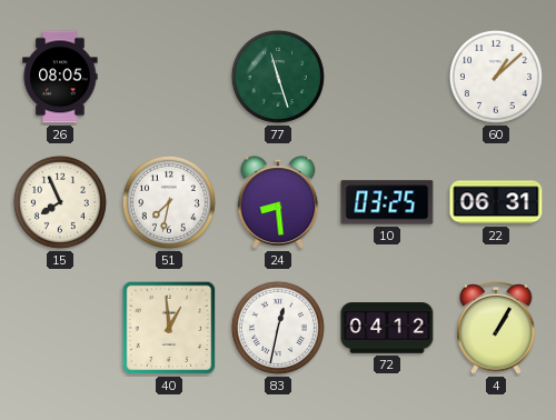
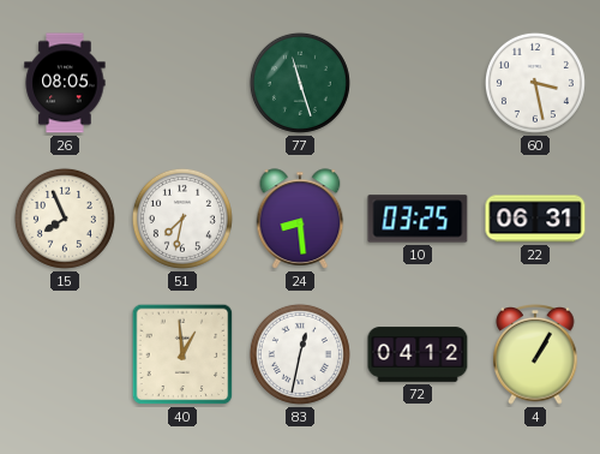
60: 1:08 -> 3:28 (535, 83)
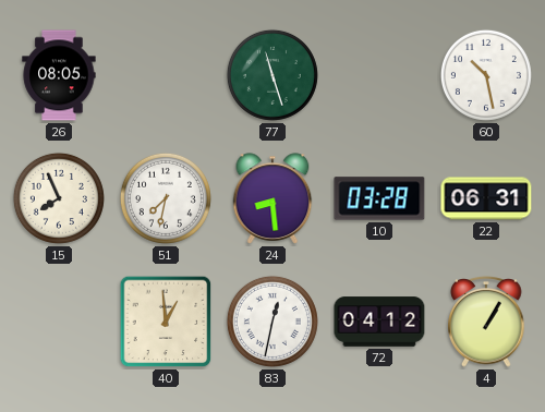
60: 3:28 -> 10:28 (486, 75)
10: 03:25 -> 03:28 (379, 198)
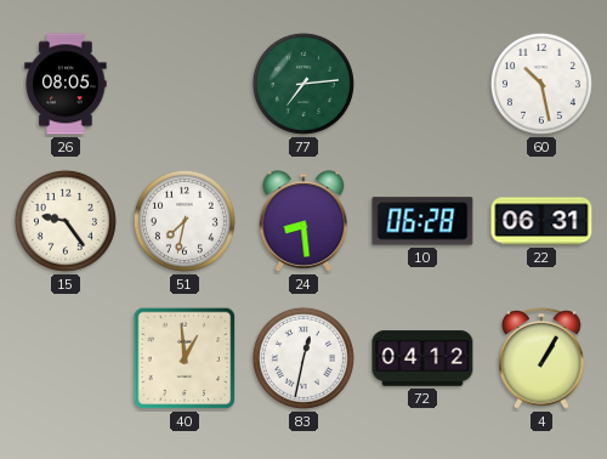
77: 11:27 -> 7:14 (303, 84)
15: 7:56 -> 9:24 (66, 221)
10: 03:28 -> 06:28 (422, 221)
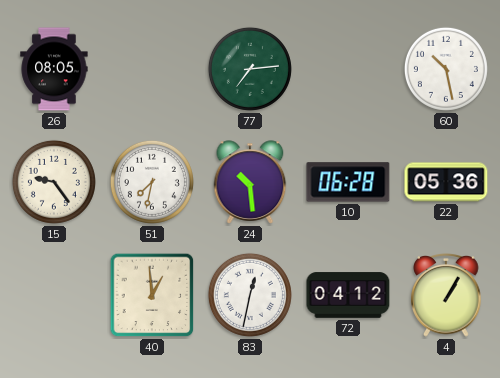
24: 8:29 -> 10:29 (250, 182)
22: 06:31 -> 05:36 (446, 182)
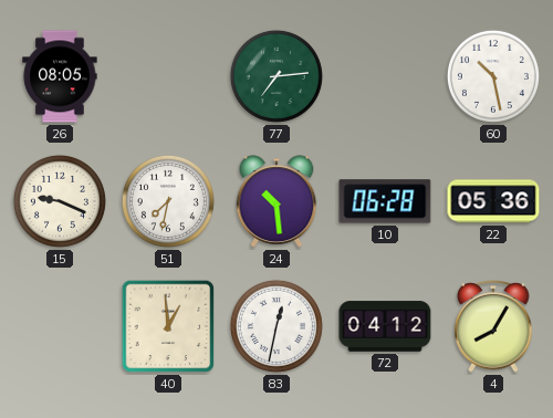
15: 9:24 -> 9:19 (60, 201)
4: 1:05 -> 8:05 (493, 327)
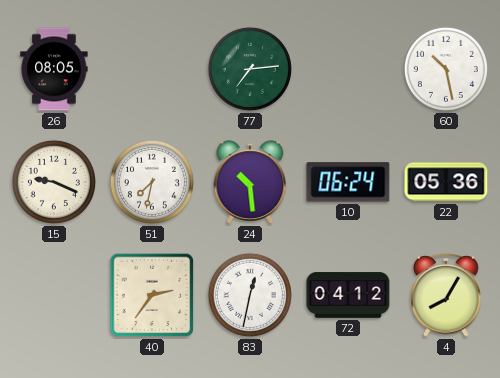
10: 06:28 -> 06:24 (348, 182)
40: 12:59 -> 2:36 (152, 295)
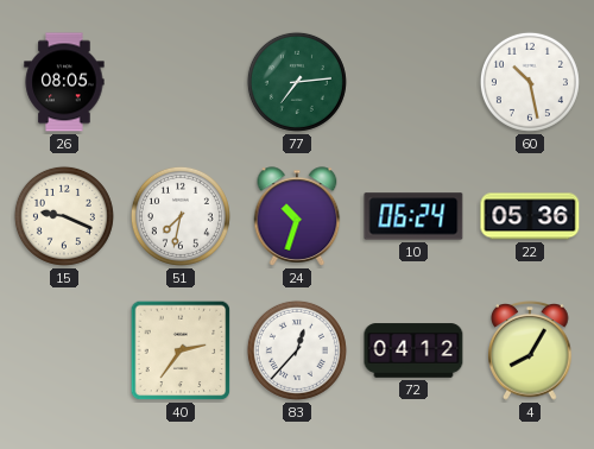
24: 10:29 -> 10:33 (297, 216)
83: 12:32 -> 12:37 (297, 350)
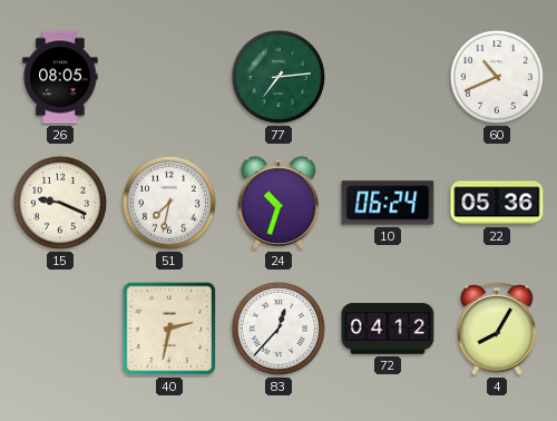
60: 10:28 -> 10:41 (497, 77)
40: 2:36 -> 2:32 (169, 329)
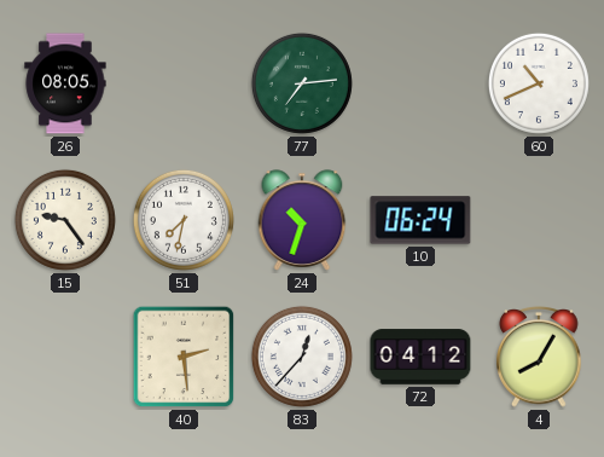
15: 9:19 -> 9:24 (65, 220)
22: 05:36 -> none (497, 203)
40: 2:32 -> 2:29 (184, 357)
